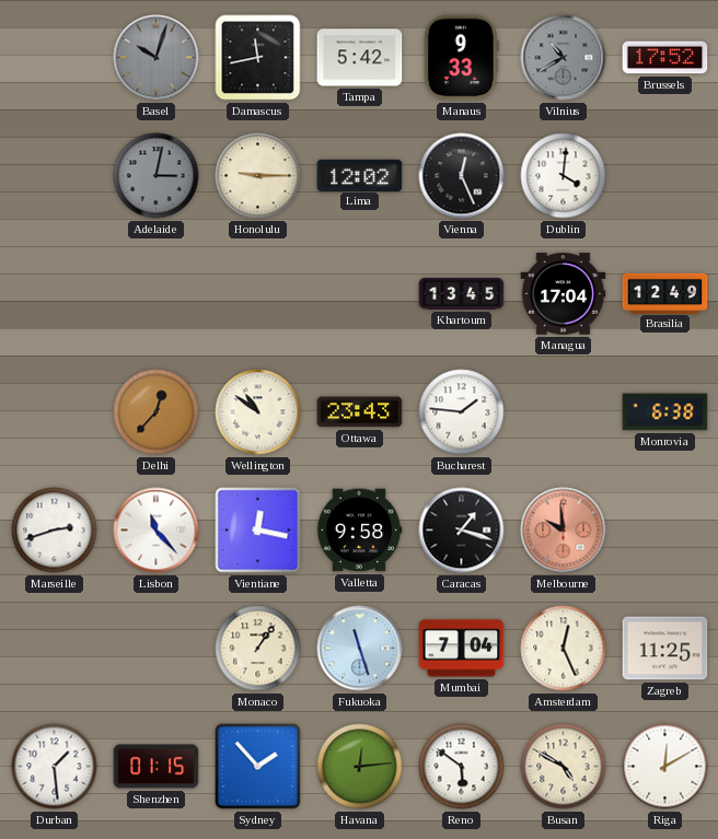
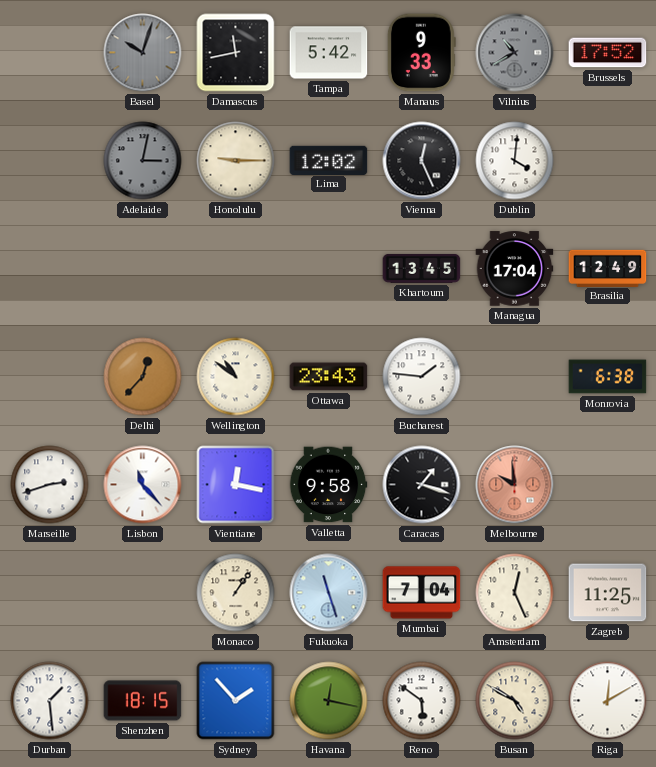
Shenzhen: 01:15 -> 18:15 (143, 701)
Havana: 12:14 -> 12:17 (329, 701)
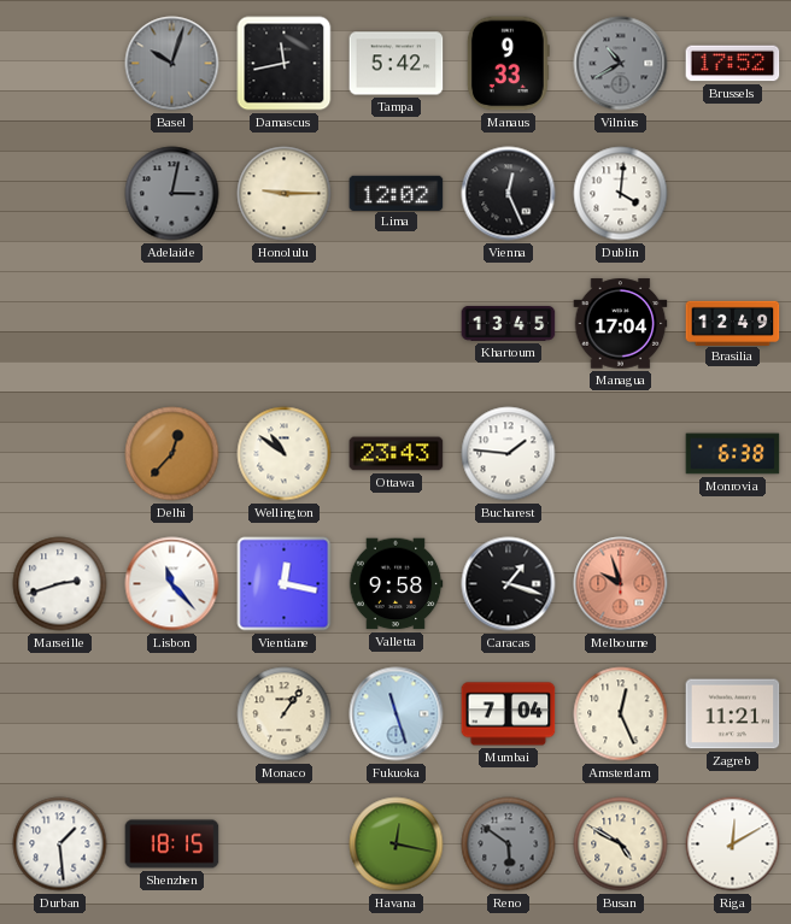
Melbourne: 9:59 -> 9:57 (621, 584)
Zagreb: 11:25 -> 11:21 (733, 714)
Sydney: 1:53 -> none (236, 701)
Reno dial: white -> grey (509, 844)
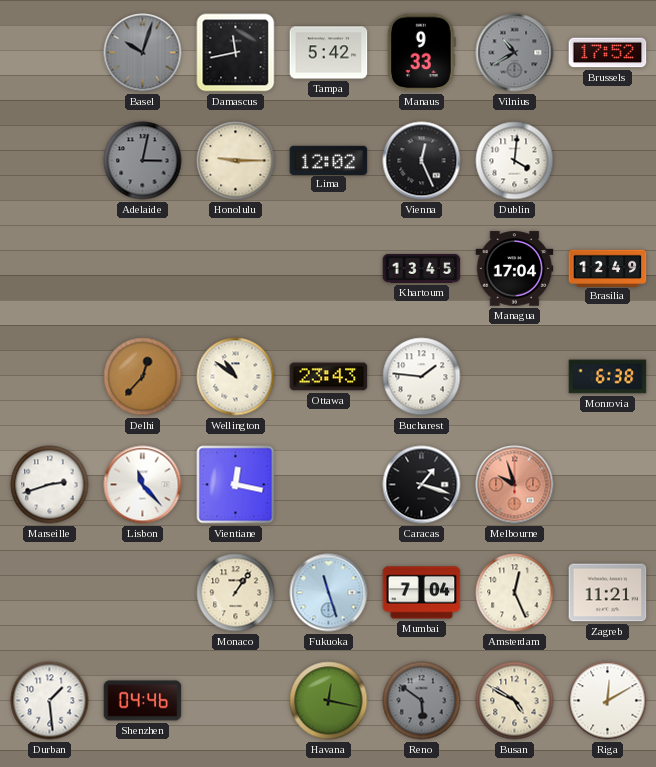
Valletta: 9:58 -> none (395, 584)
Shenzhen: 18:15 -> 04:46 (143, 701)
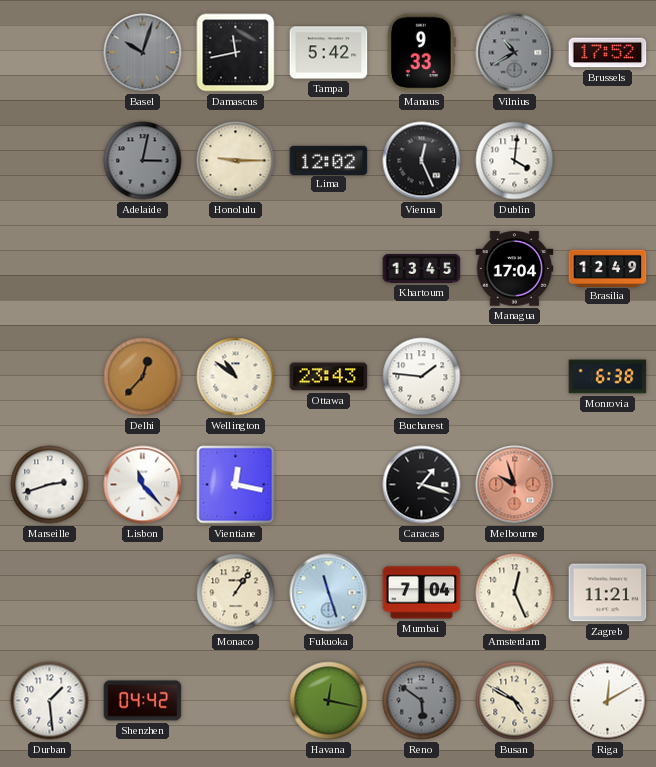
Shenzhen: 04:46 -> 04:42 (143, 701)
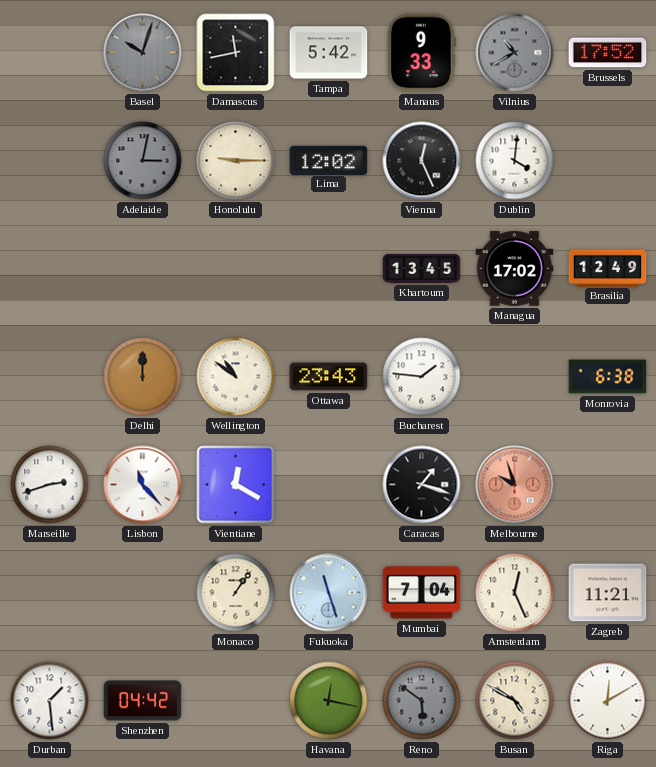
Managua: 17:04 -> 17:02 (515, 269)
Delhi: 12:37 -> 12:00 (143, 377)
Vientiane: 12:17 -> 12:20 (236, 485)
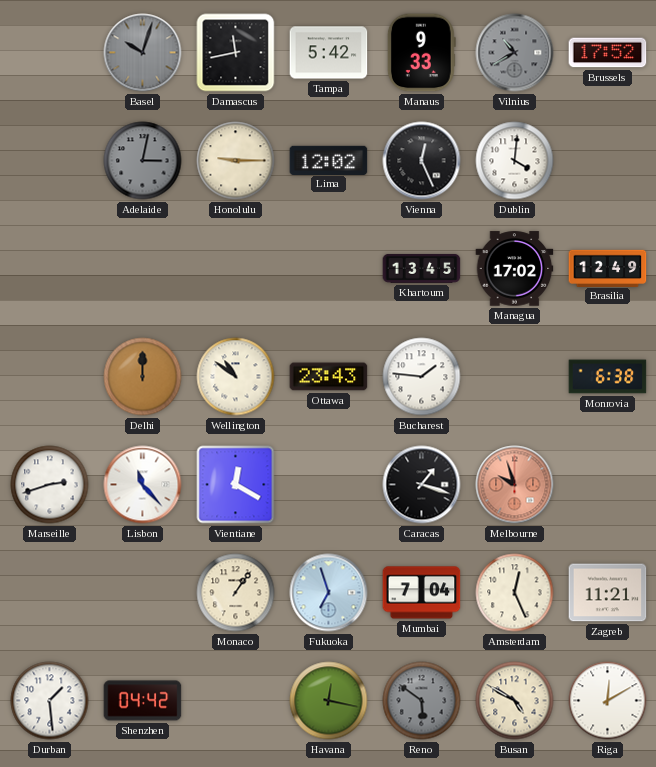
Fukuoka: 11:27 -> 6:57 (329, 593)
